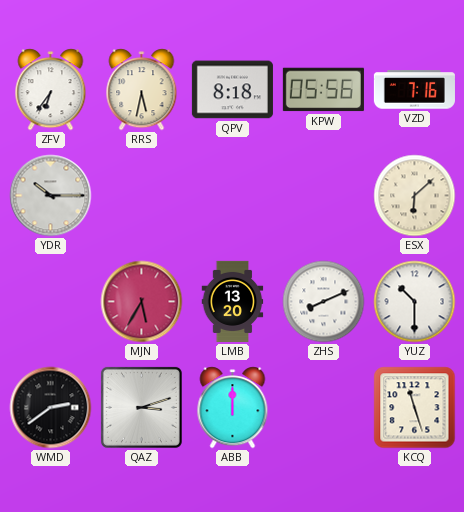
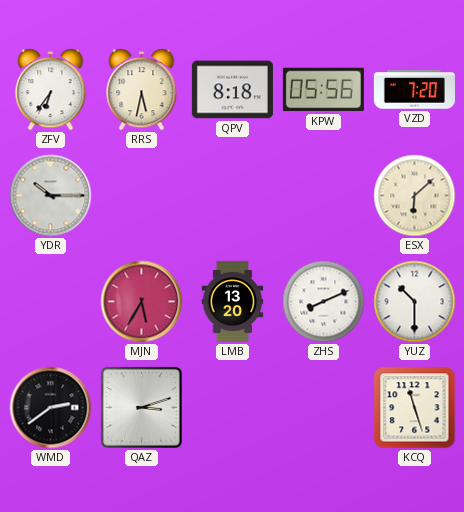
VZD: 7:16 -> 7:20 (414, 90)
ABB: 12:00 -> none (233, 408)
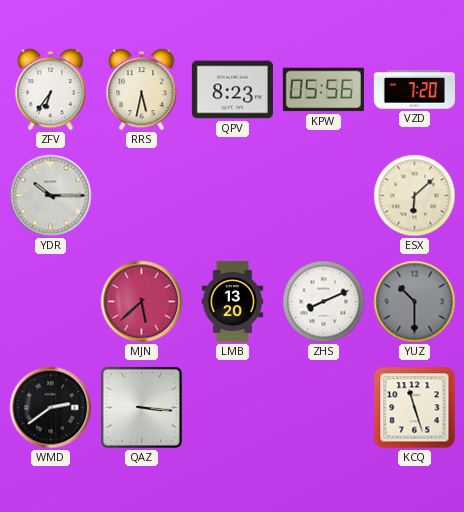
QPV: 8:18 -> 8:23 (232, 90)
MJN: 5:35 -> 5:38 (142, 302)
YUZ dial: white -> grey (415, 302)
QAZ: 3:12 -> 3:16 (141, 407)
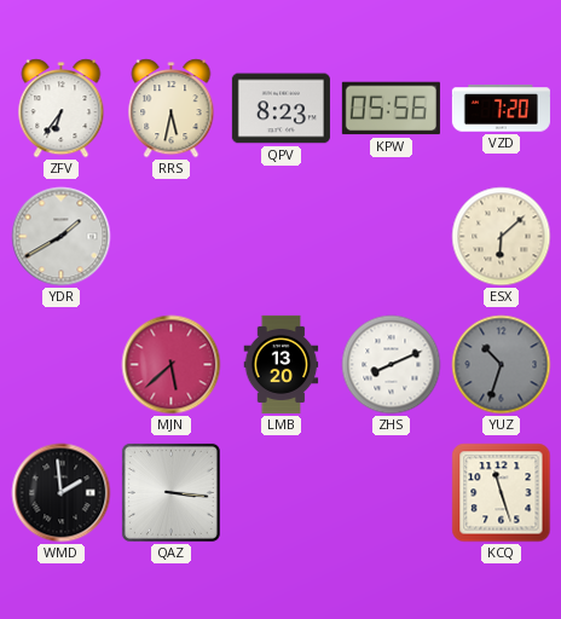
YDR: 10:15 -> 1:40 (62, 237)
YUZ: 10:30 -> 10:33 (502, 365)
WMD: 2:39 -> 1:59 (62, 493)
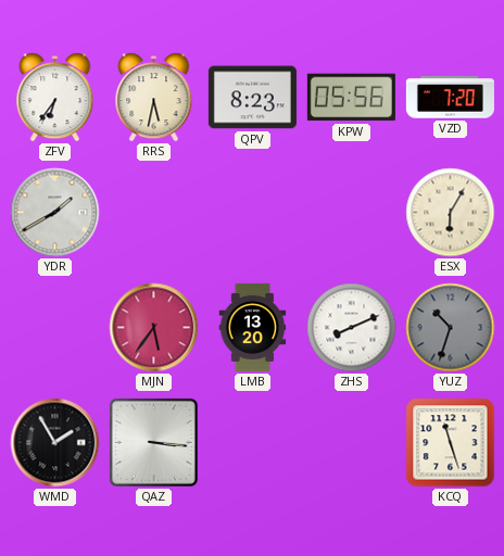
ESX: 6:08 -> 6:05 (451, 213)
MJN: 5:38 -> 5:36 (154, 328)
WMD: 1:59 -> 1:55 (55, 443)
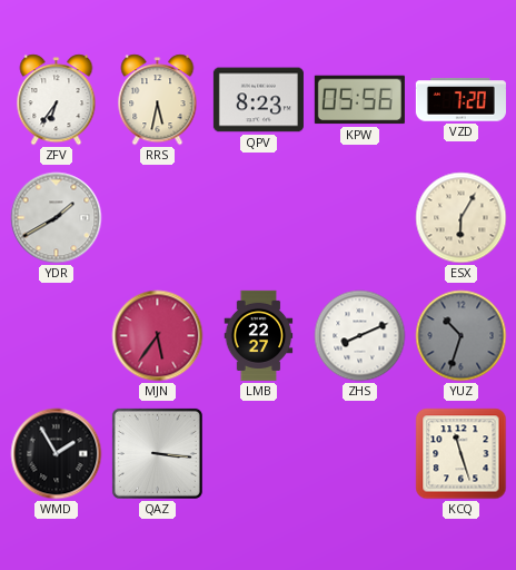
LMB: 13:20 -> 22:27 (259, 335)
